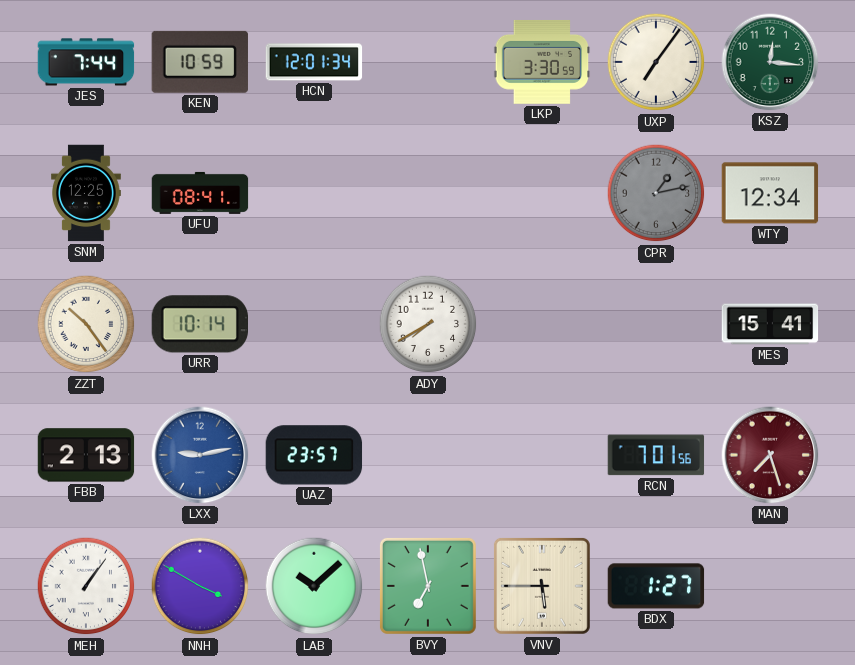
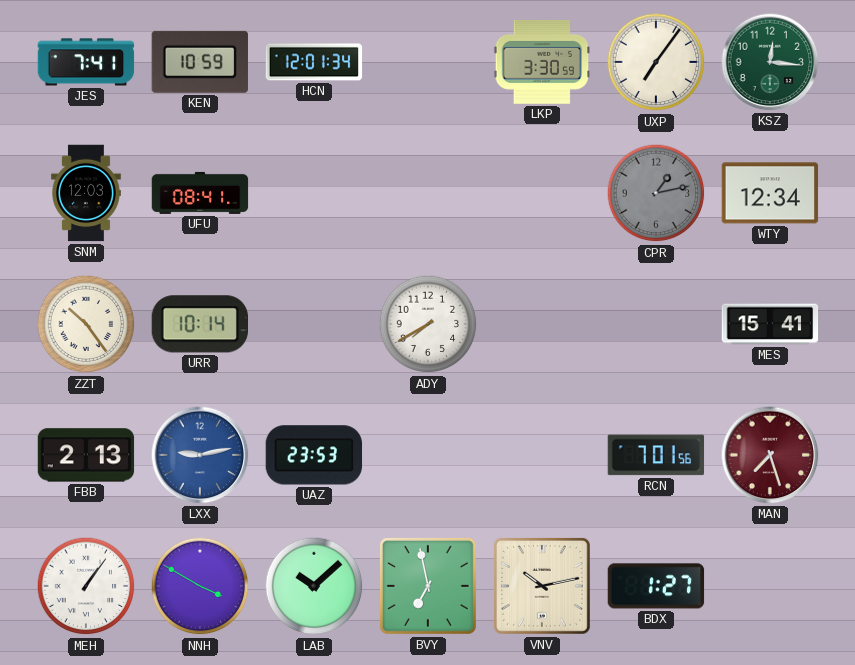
JES: 7:44 -> 7:41 (86, 62)
SNM: 12:25 -> 12:03 (87, 193)
UAZ: 23:57 -> 23:53 (314, 455)
VNV: 5:45 -> 10:13 (542, 586)
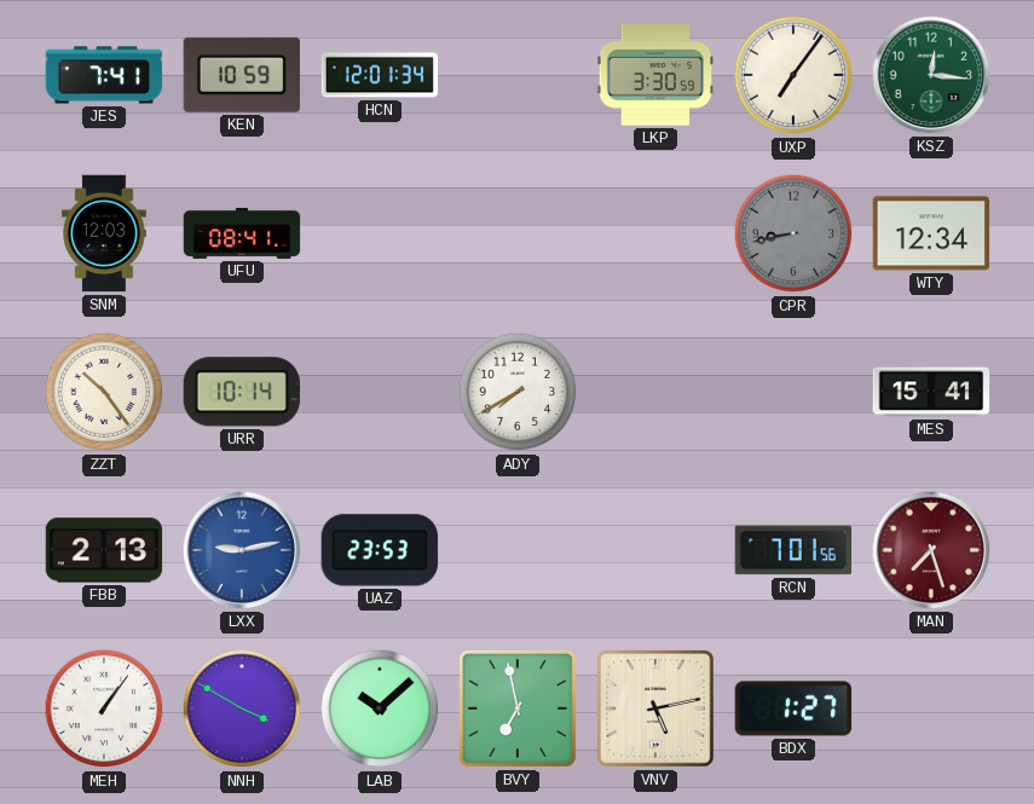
CPR: 1:13 -> 8:43 (793, 233)
VNV: 10:13 -> 5:13 (655, 708)
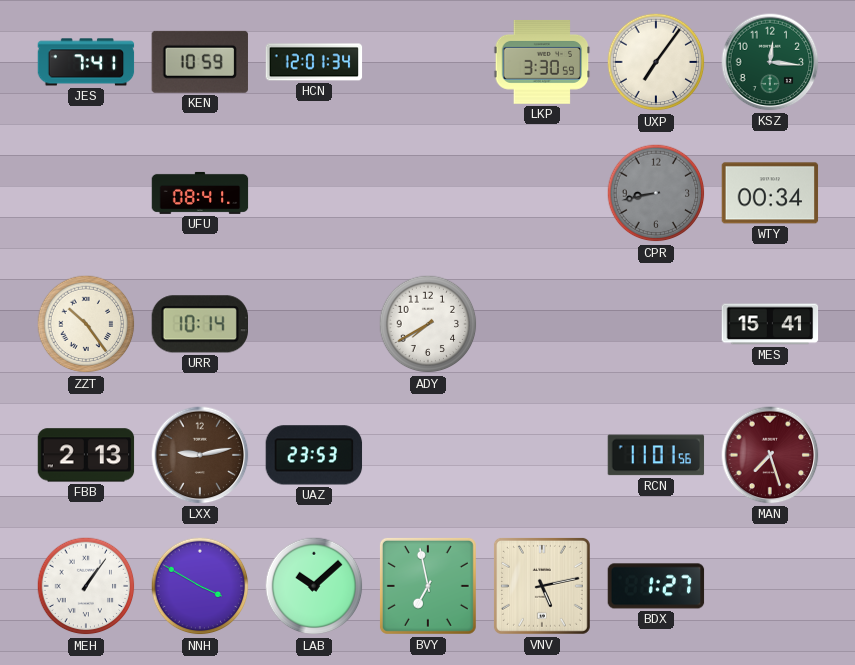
SNM: 12:03 -> none (105, 233)
WTY: 12:34 -> 00:34 (770, 193)
LXX dial: blue -> brown (200, 455)
RCN: 7:01 -> 11:01 (656, 455)
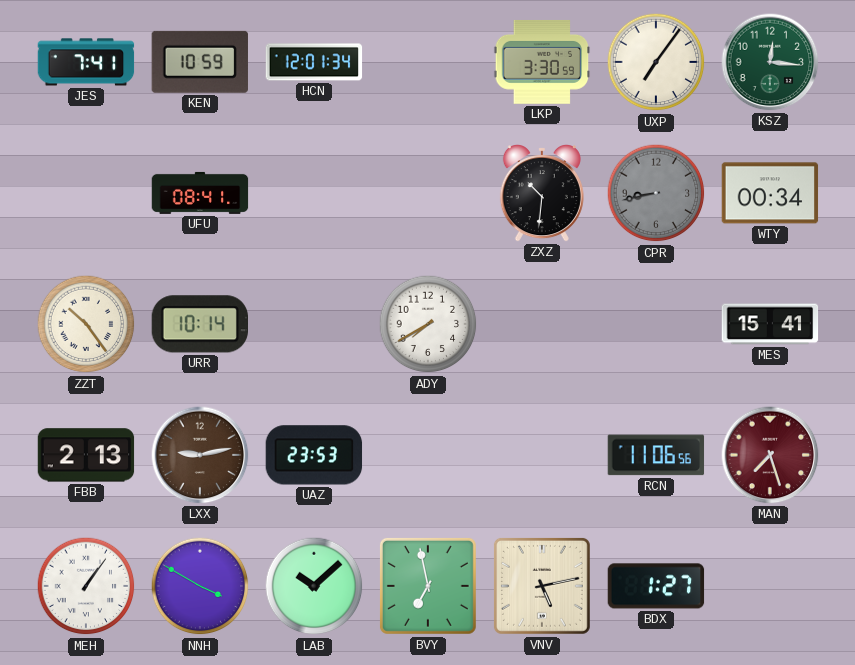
ZXZ: none -> 10:31 (542, 194)
RCN: 11:01 -> 11:06 (656, 455)
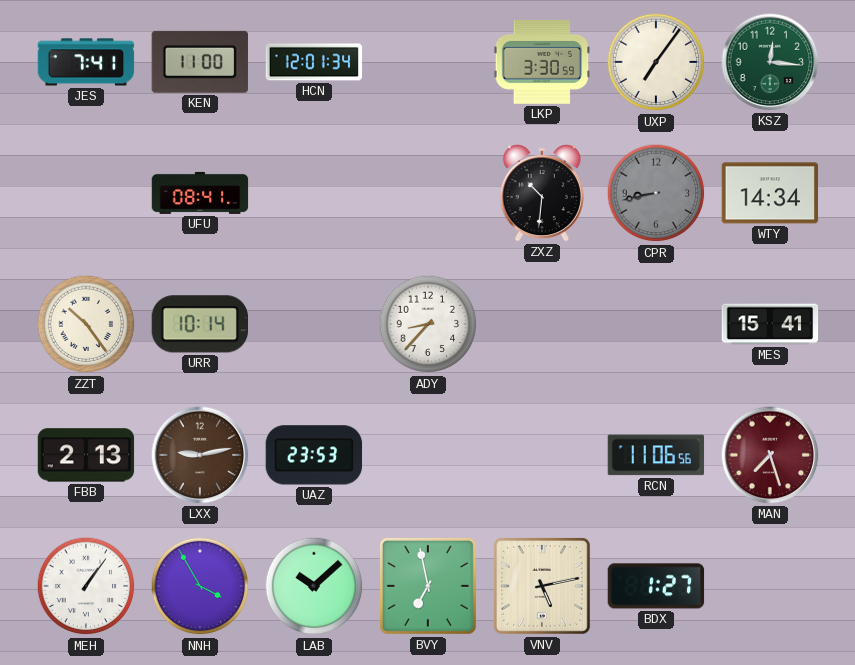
KEN: 10:59 -> 11:00 (200, 62)
WTY: 00:34 -> 14:34 (770, 193)
ADY: 7:40 -> 8:37 (428, 324)
NNH: 3:50 -> 3:55 (200, 586)
